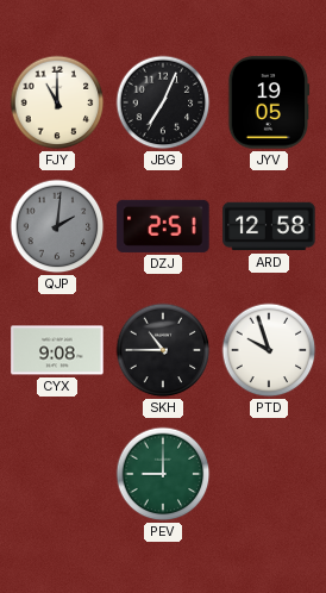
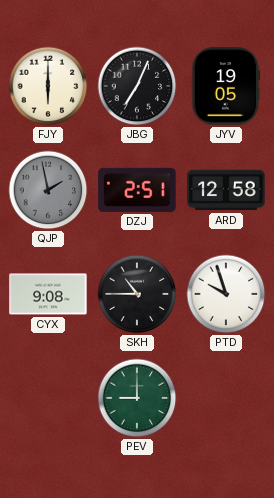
FJY: 11:00 -> 6:00 (48, 86)
QJP: 2:01 -> 1:58 (48, 190)
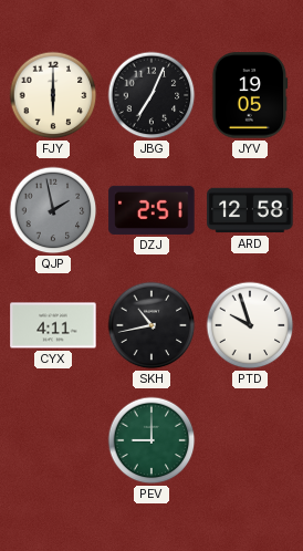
CYX: 9:08 -> 4:11 (53, 325)
SKH: 10:45 -> 10:43 (151, 325)
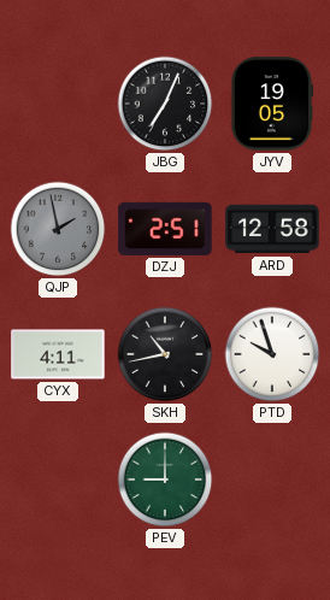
FJY: 6:00 -> none (53, 95)
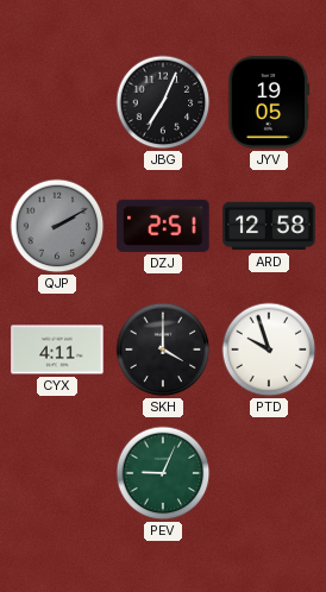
QJP: 1:58 -> 2:10 (57, 226)
SKH: 10:43 -> 4:00 (163, 349)
PEV: 9:00 -> 9:04 (163, 473)
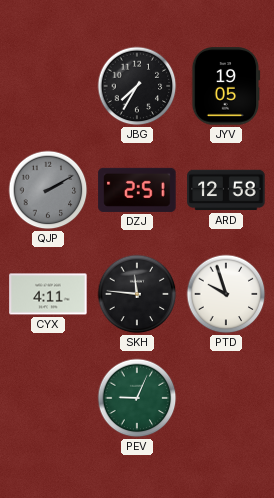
JBG: 7:04 -> 7:35 (137, 86)
SKH: 4:00 -> 11:46 (137, 294)
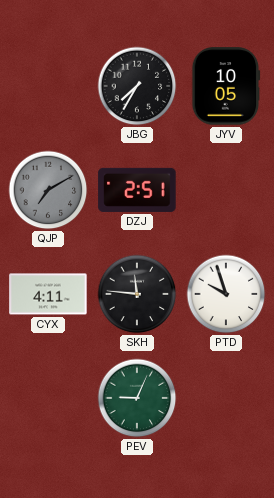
JYV: 19:05 -> 10:05 (226, 86)
QJP: 2:10 -> 7:10 (48, 190)
ARD: 12:58 -> none (226, 190)
